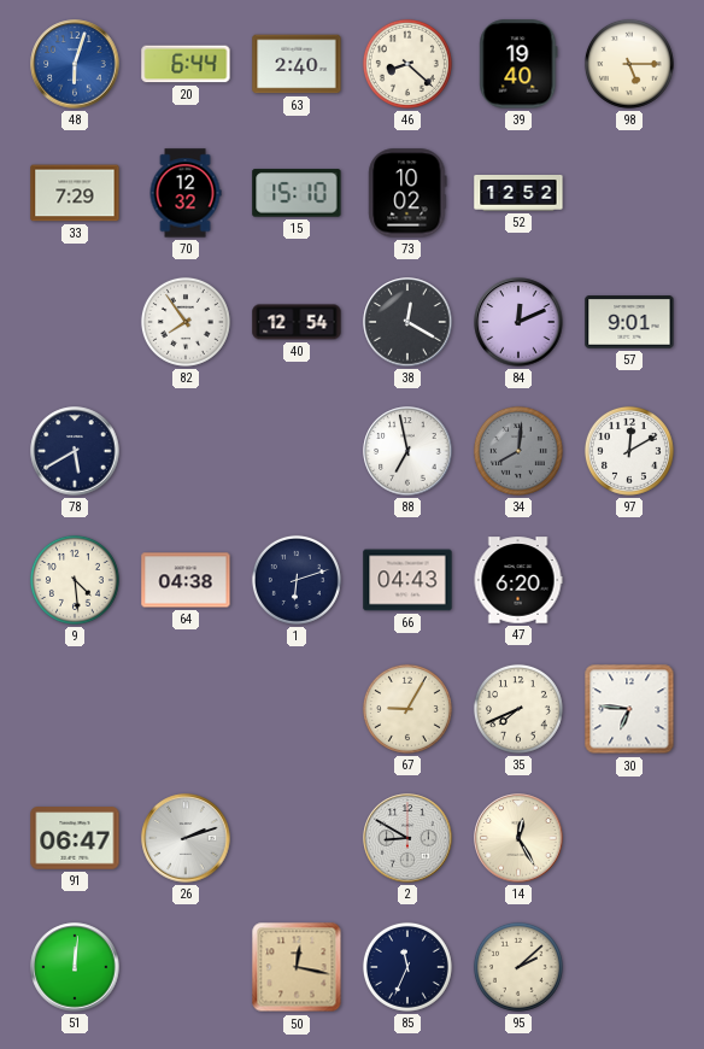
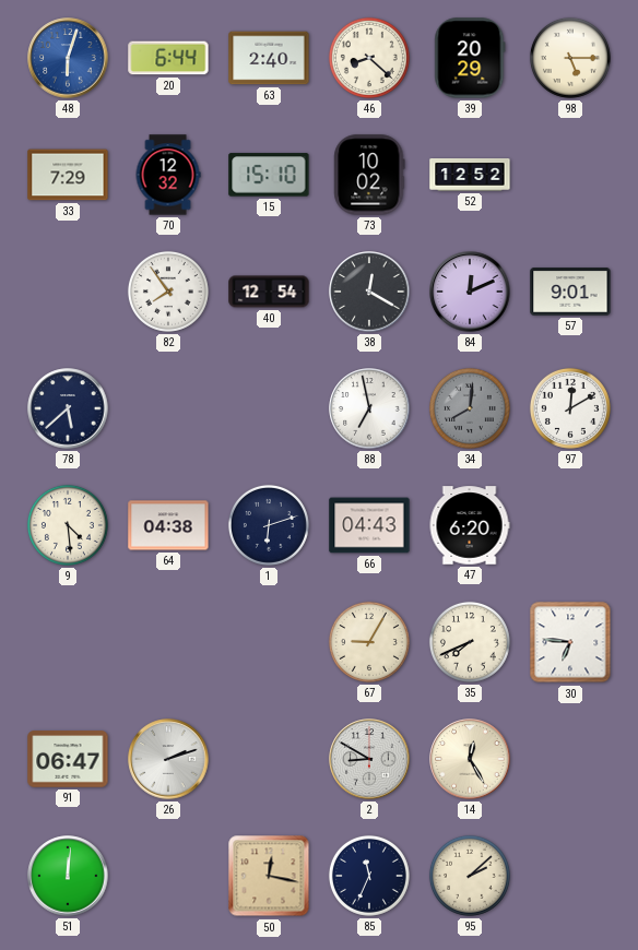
39: 19:40 -> 20:29 (470, 58)
78: 5:40 -> 5:38 (68, 408)
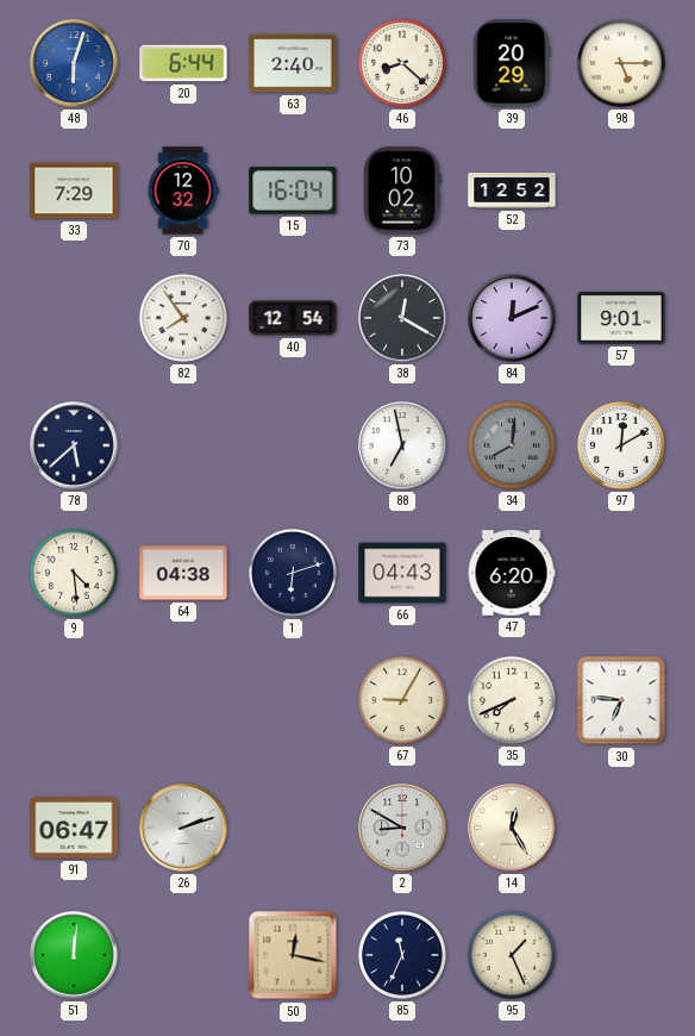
15: 15:10 -> 16:04 (293, 191)
95: 2:08 -> 1:26 (512, 955)
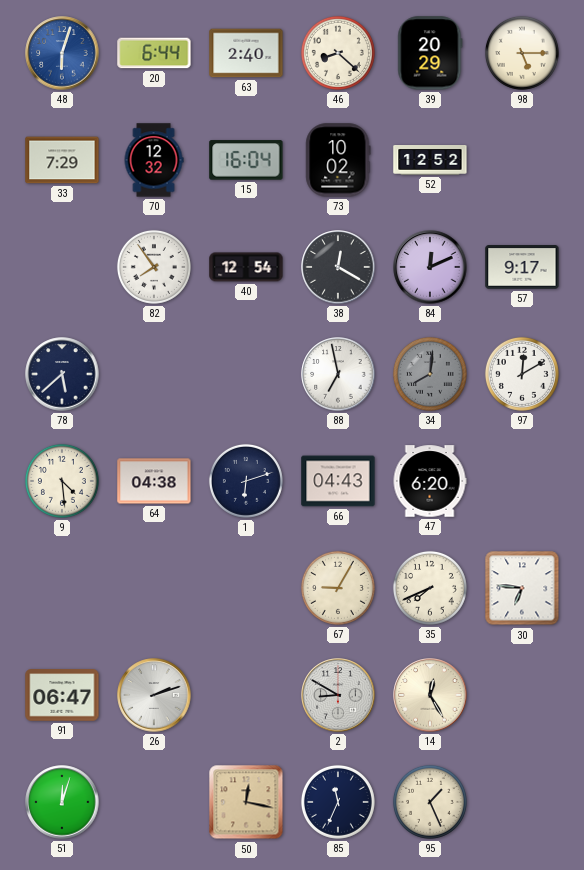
57: 9:01 -> 9:17 (522, 267)
51: 12:01 -> 12:03 (62, 802)
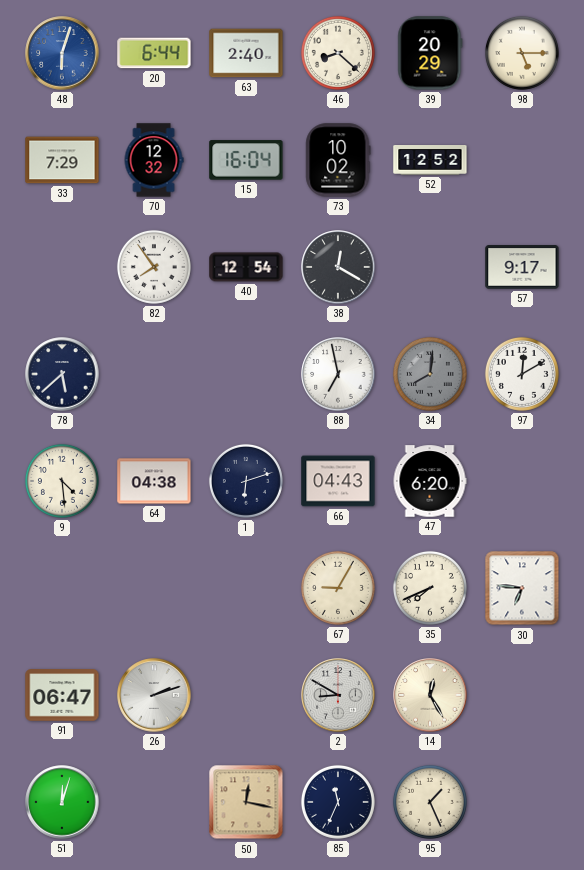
84: 12:11 -> none (430, 267)
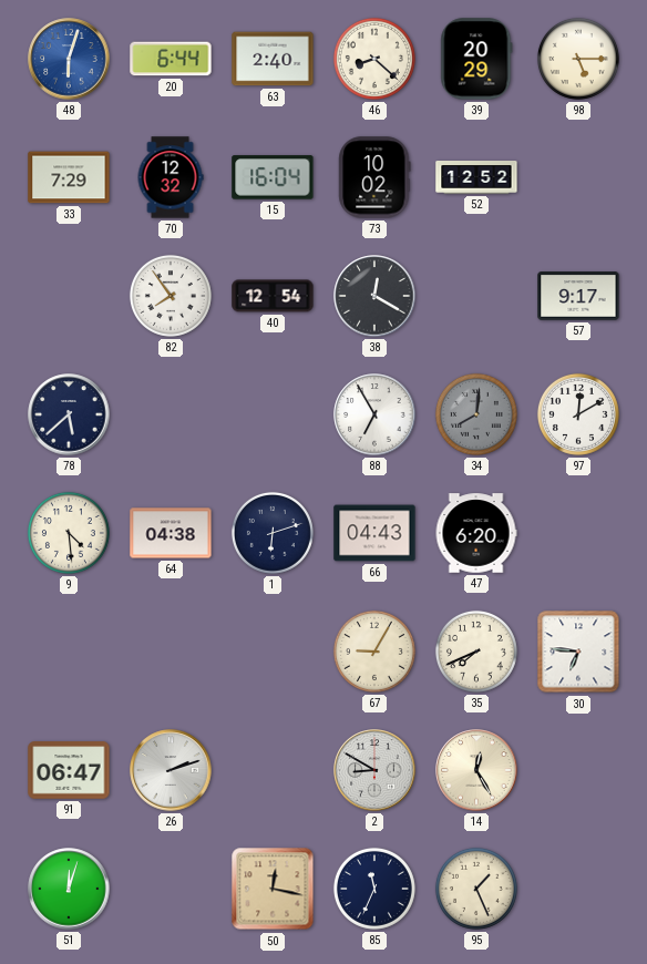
88: 6:58 -> 6:55 (374, 414)
